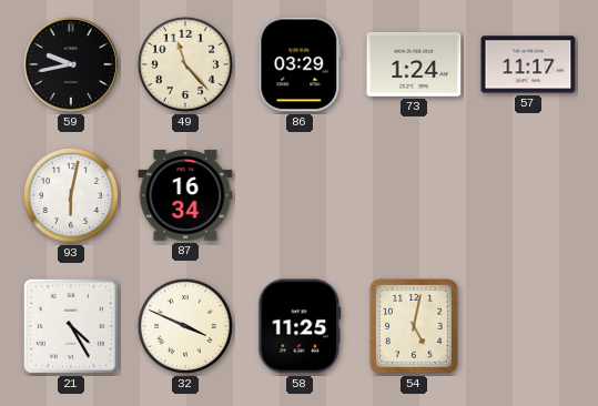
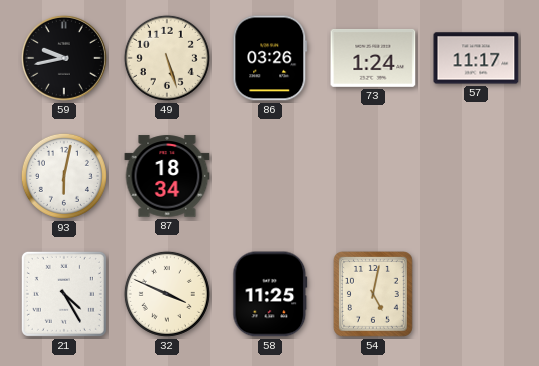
49: 11:23 -> 5:27 (167, 58)
86: 03:29 -> 03:26 (270, 58)
87: 16:34 -> 18:34 (167, 176)
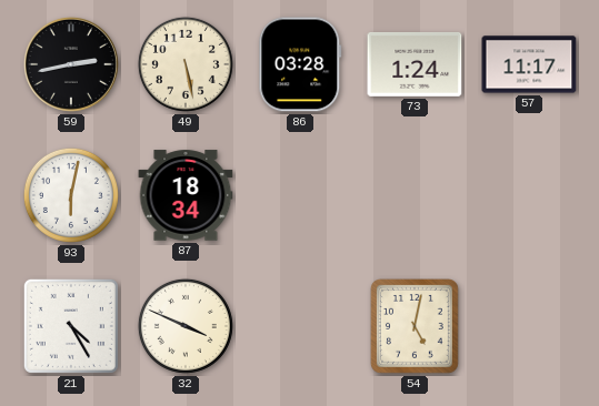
59: 9:43 -> 2:43 (71, 64)
49: 5:27 -> 5:28 (186, 64)
86: 03:26 -> 03:28 (300, 64)
58: 11:25 -> none (270, 294)
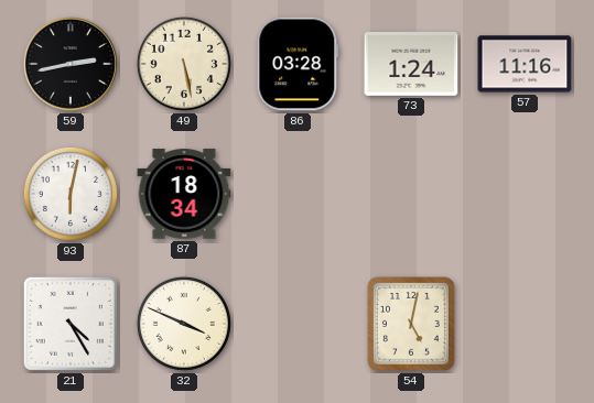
57: 11:17 -> 11:16 (525, 64)
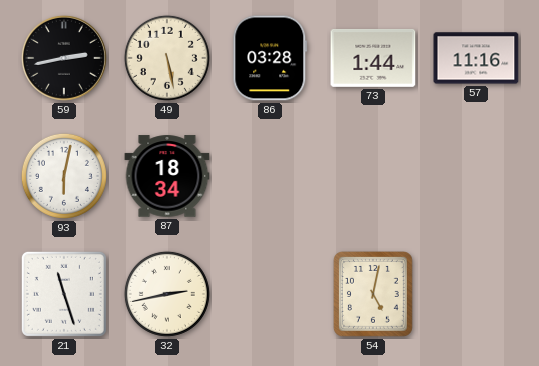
73: 1:24 -> 1:44 (373, 58)
21: 4:25 -> 11:27 (64, 294)
32: 3:49 -> 2:43 (167, 294)
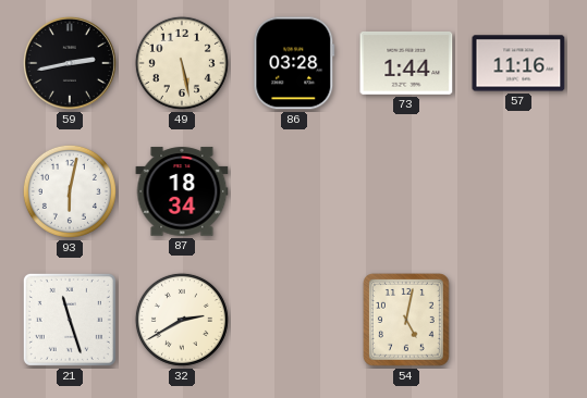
32: 2:43 -> 2:40 (182, 320)
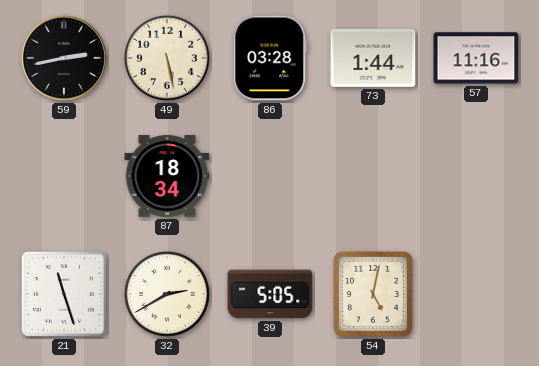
93: 6:02 -> none (70, 191)
39: none -> 5:05 (270, 294)
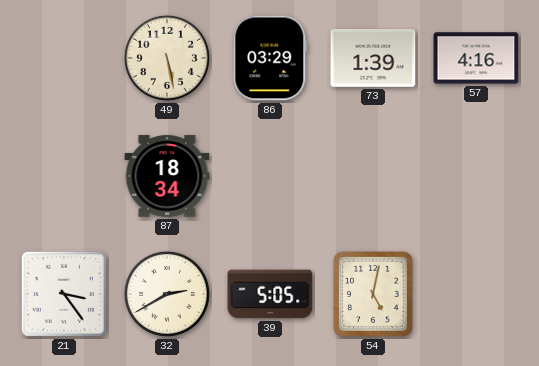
59: 2:43 -> none (64, 58)
86: 03:28 -> 03:29 (270, 58)
73: 1:44 -> 1:39 (373, 58)
57: 11:16 -> 4:16 (476, 58)
21: 11:27 -> 3:24 (64, 294)
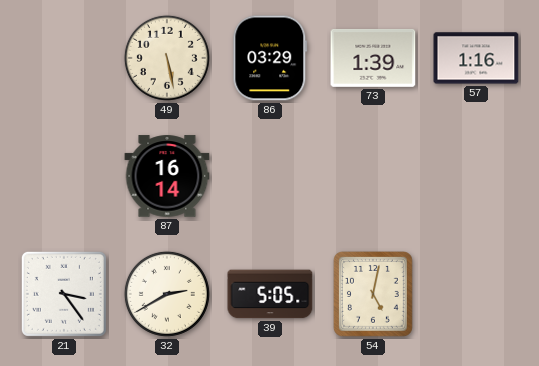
57: 4:16 -> 1:16 (476, 58)
87: 18:34 -> 16:14 (167, 176)
